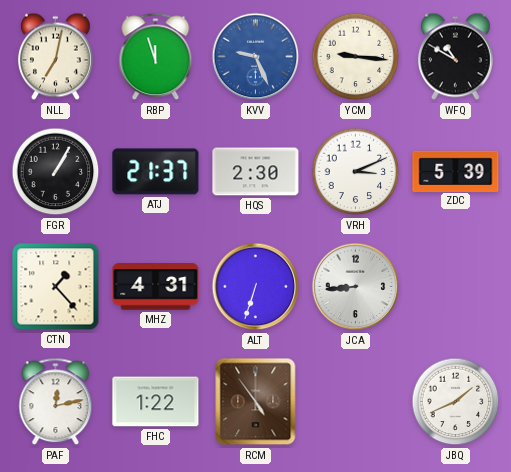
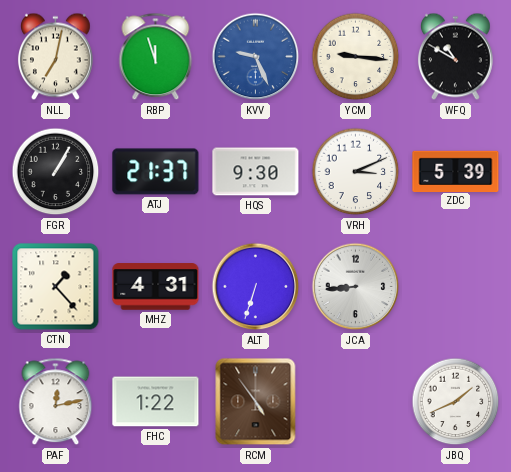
HQS: 2:30 -> 9:30 (256, 172)
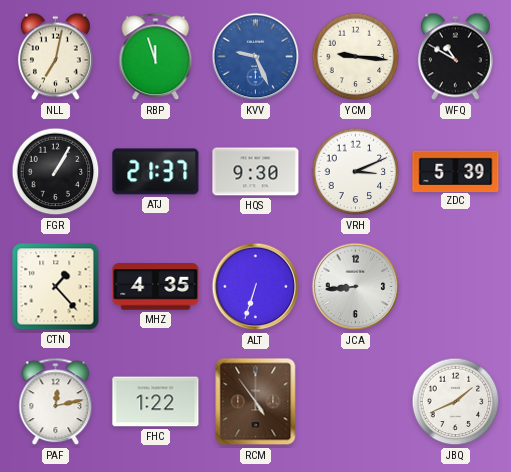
MHZ: 4:31 -> 4:35 (156, 287)
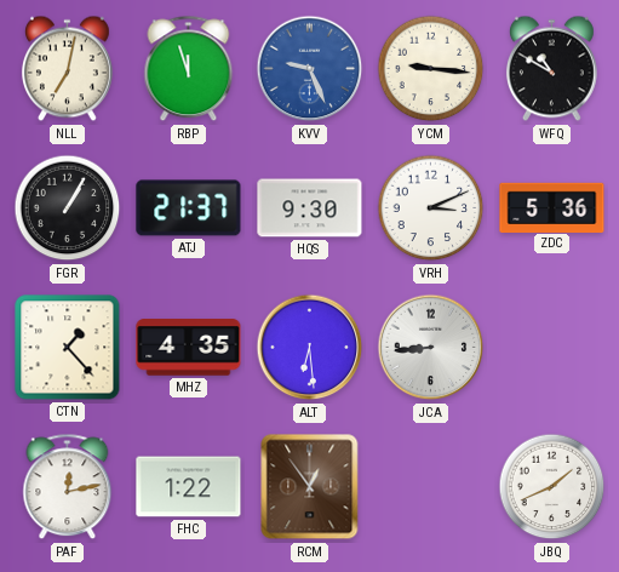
ZDC: 5:39 -> 5:36 (552, 207)
ALT: 6:33 -> 6:29 (310, 348)
RCM: 4:54 -> 12:54 (310, 487)
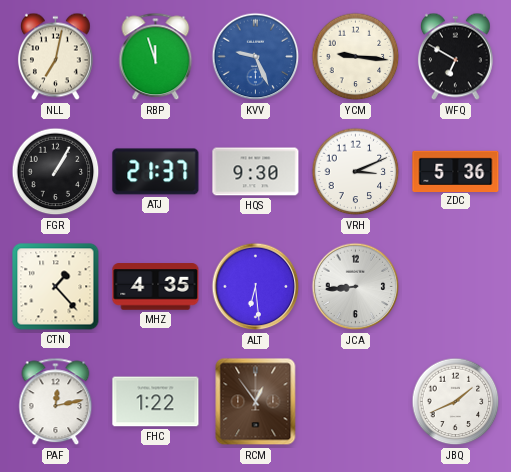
WFQ: 10:50 -> 6:50 (455, 57)
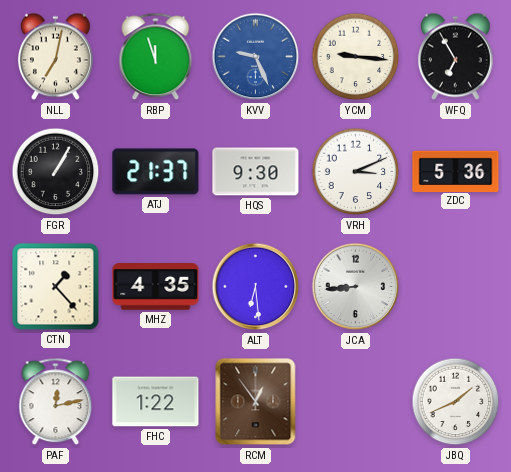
WFQ: 6:50 -> 6:55 (455, 57)
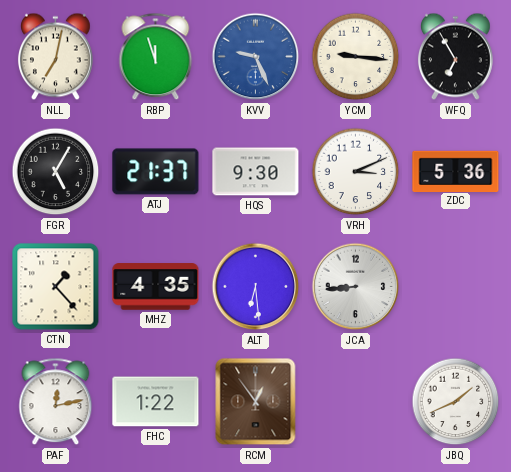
FGR: 1:05 -> 5:05 (56, 172)
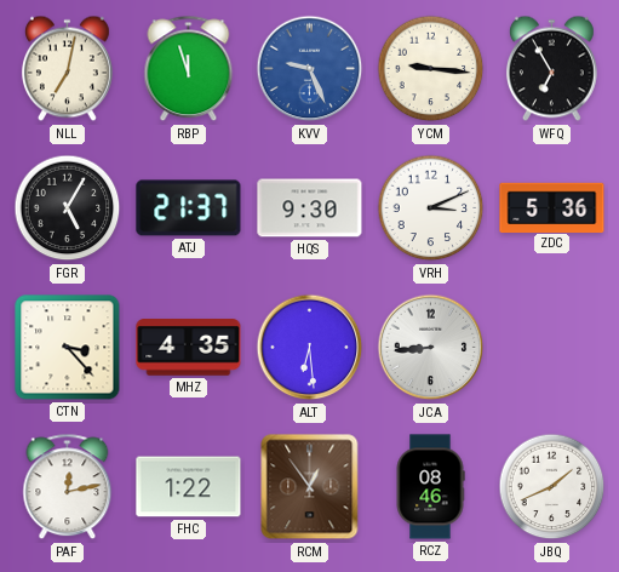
CTN: 1:23 -> 3:23 (68, 348)
RCZ: none -> 08:46 (430, 487)
